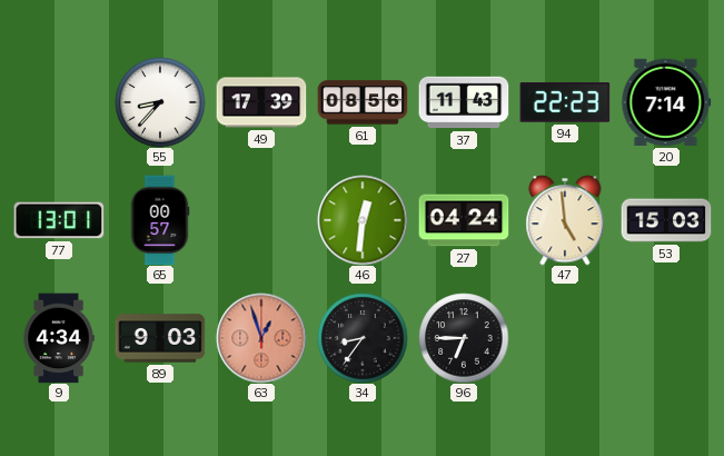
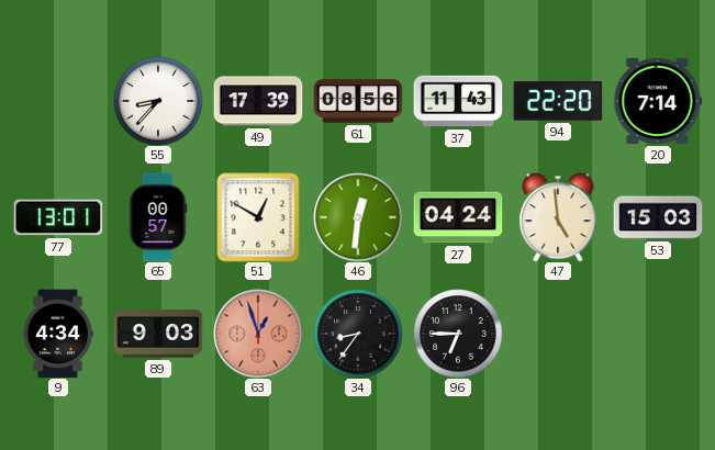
94: 22:23 -> 22:20 (558, 101)
51: none -> 12:50 (258, 217)
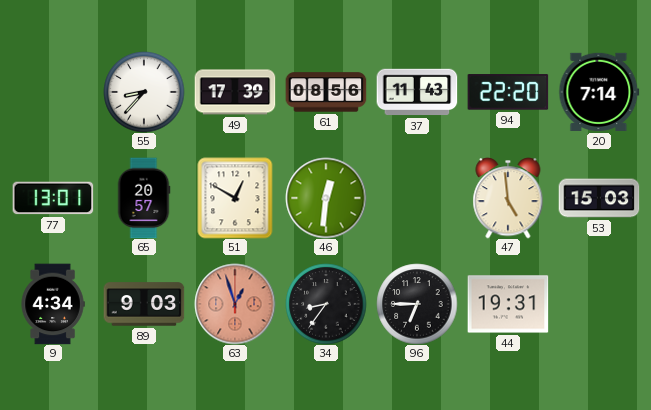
65: 00:57 -> 20:57 (144, 198)
27: 04:24 -> none (458, 217)
44: none -> 19:31 (508, 304)
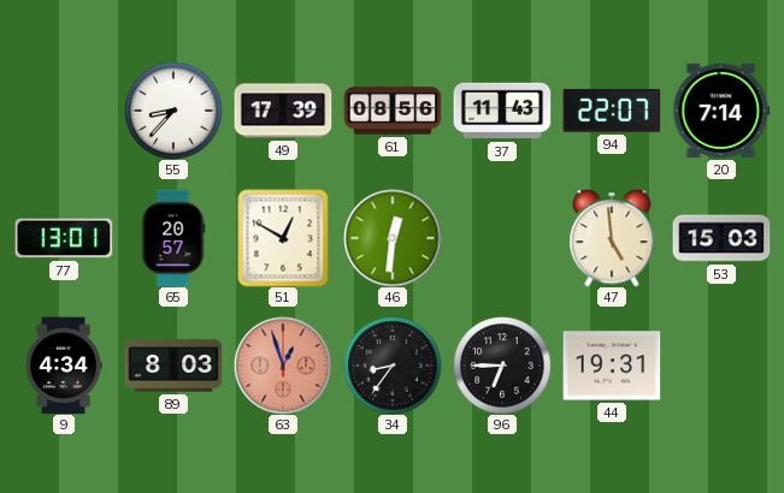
94: 22:20 -> 22:07 (612, 111)
89: 9:03 -> 8:03 (173, 366)
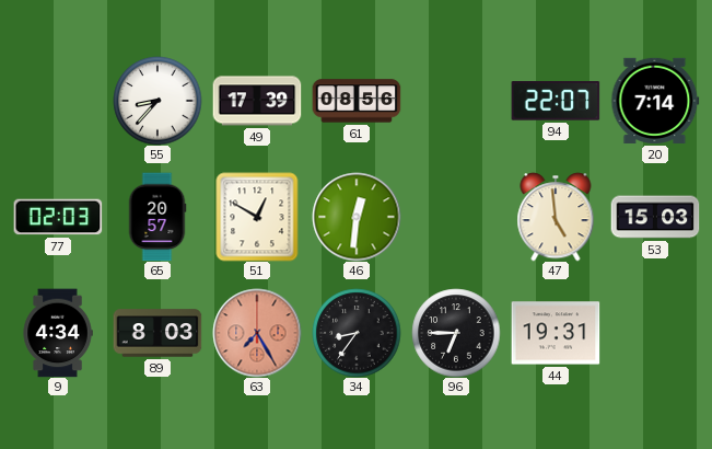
37: 11:43 -> none (502, 111)
77: 13:01 -> 02:03 (58, 217)
63: 12:57 -> 7:25 (257, 333)
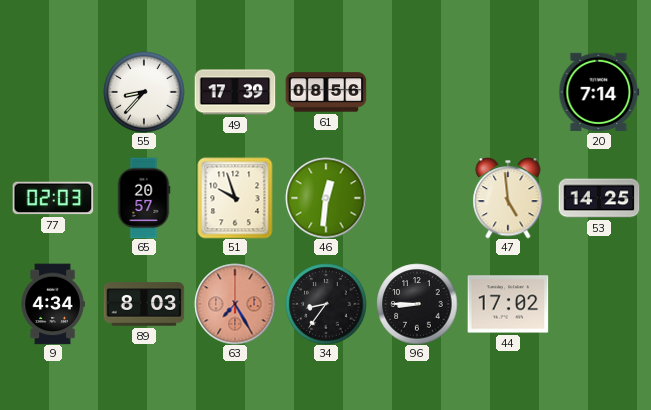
94: 22:07 -> none (556, 101)
51: 12:50 -> 9:57 (235, 198)
53: 15:03 -> 14:25 (599, 198)
96: 6:45 -> 8:45 (417, 304)
44: 19:31 -> 17:02 (508, 304)
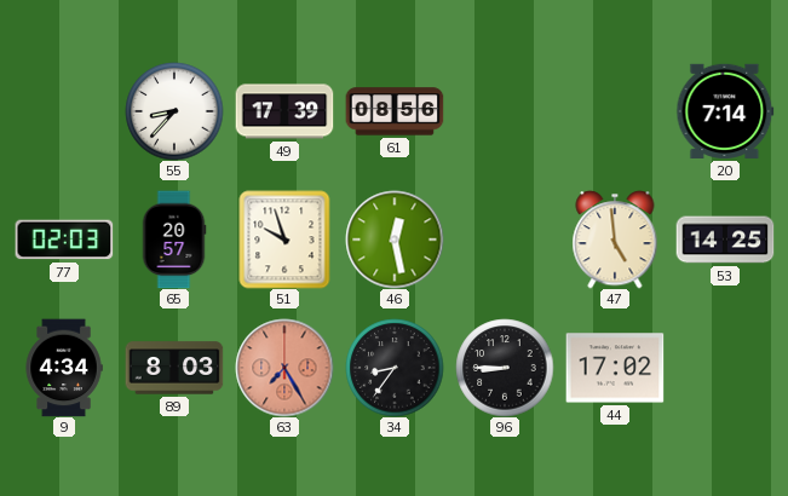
46: 12:31 -> 12:28 (395, 240)
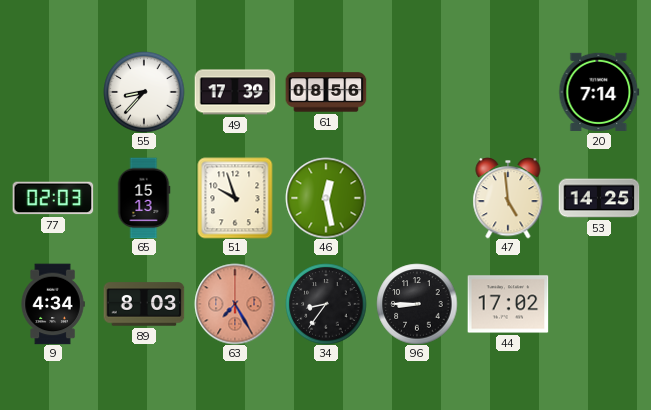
65: 20:57 -> 15:13 (144, 198)
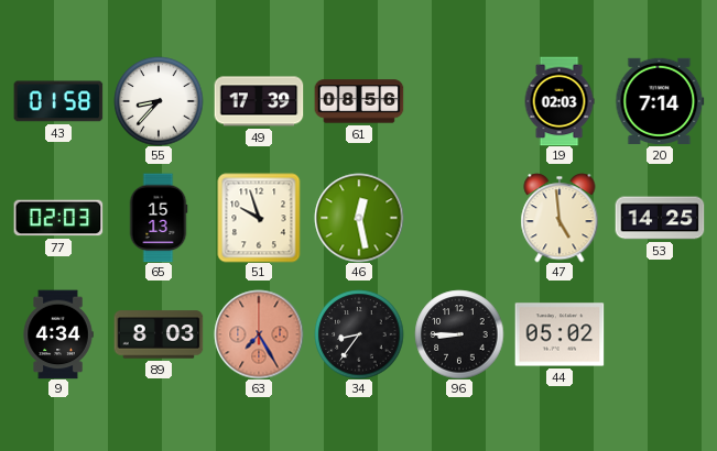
43: none -> 01:58 (58, 101)
19: none -> 02:03 (560, 101)
44: 17:02 -> 05:02 (560, 334)
